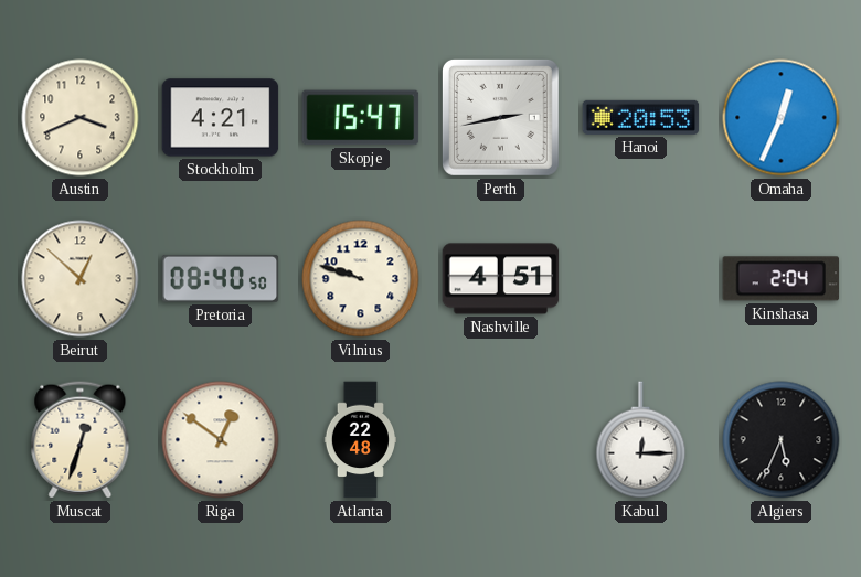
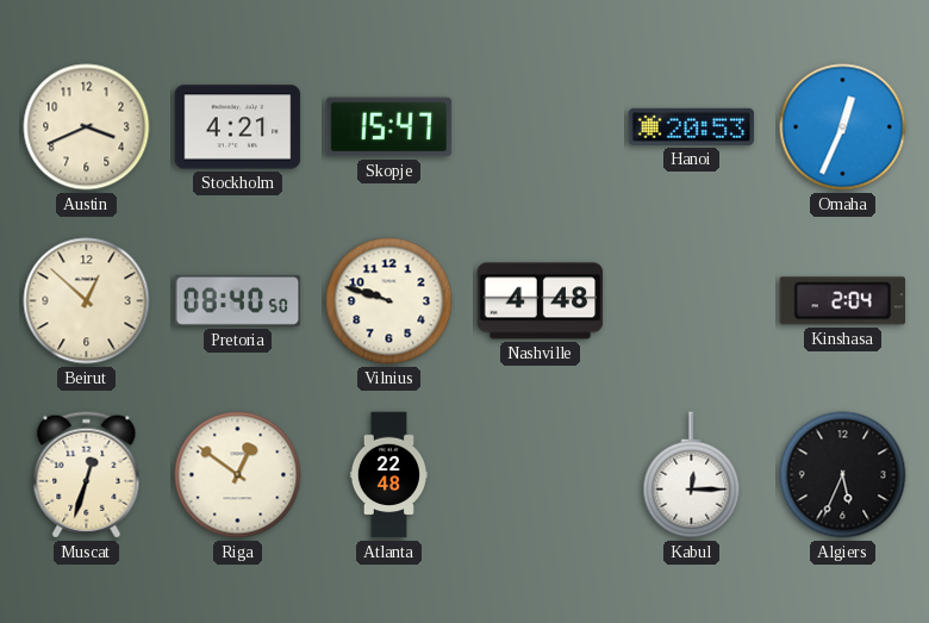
Perth: 2:43 -> none (500, 117)
Nashville: 4:51 -> 4:48 (541, 301)
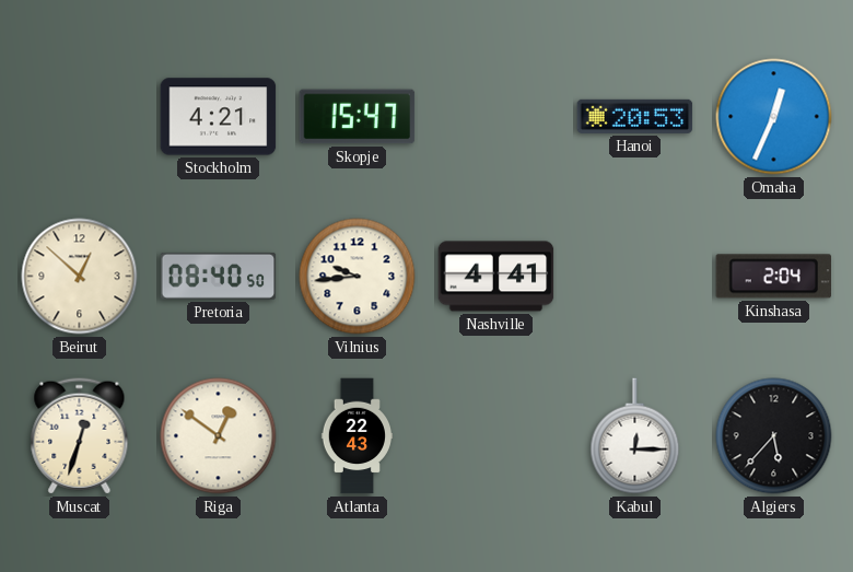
Austin: 3:41 -> none (87, 127)
Vilnius: 9:48 -> 9:44 (358, 277)
Nashville: 4:48 -> 4:41 (496, 277)
Atlanta: 22:48 -> 22:43 (357, 436)
Algiers: 5:34 -> 5:37 (774, 436)
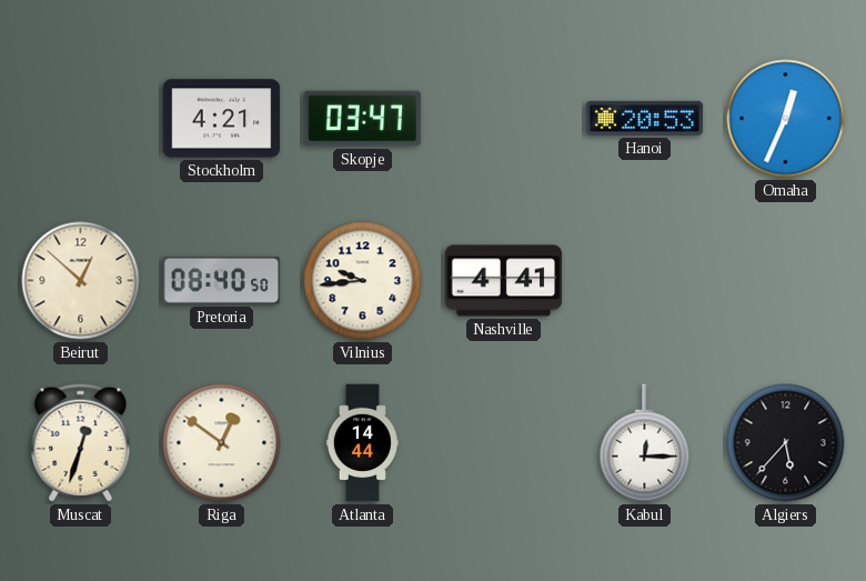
Skopje: 15:47 -> 03:47 (363, 119)
Kinshasa: 2:04 -> none (774, 277)
Atlanta: 22:43 -> 14:44 (362, 443)
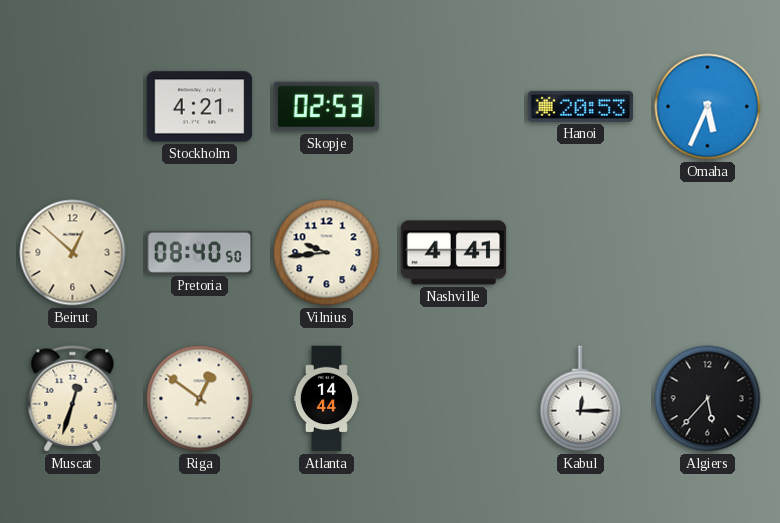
Skopje: 03:47 -> 02:53 (327, 107)
Omaha: 12:34 -> 5:34 (708, 107)
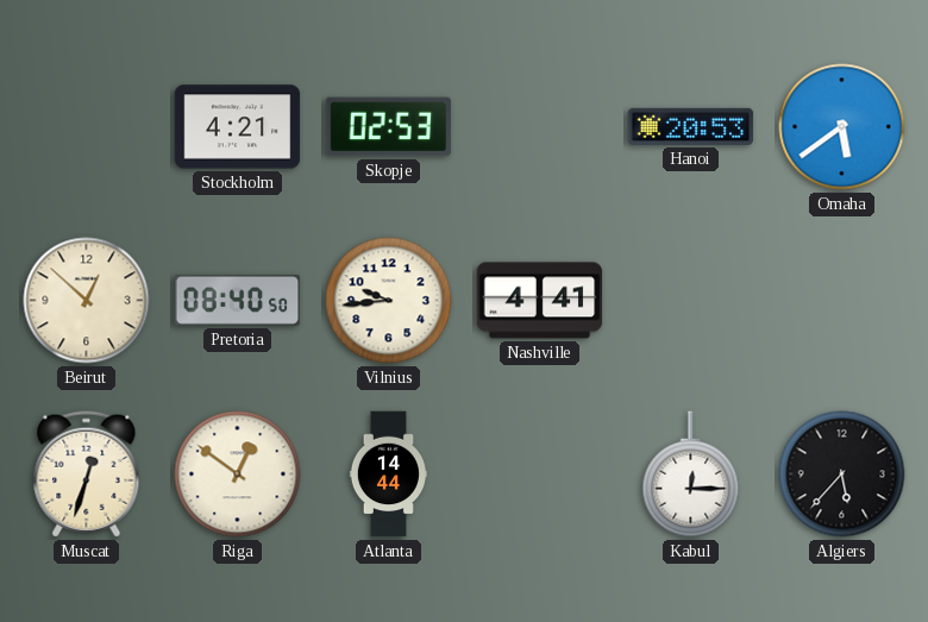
Omaha: 5:34 -> 5:39 (842, 127)
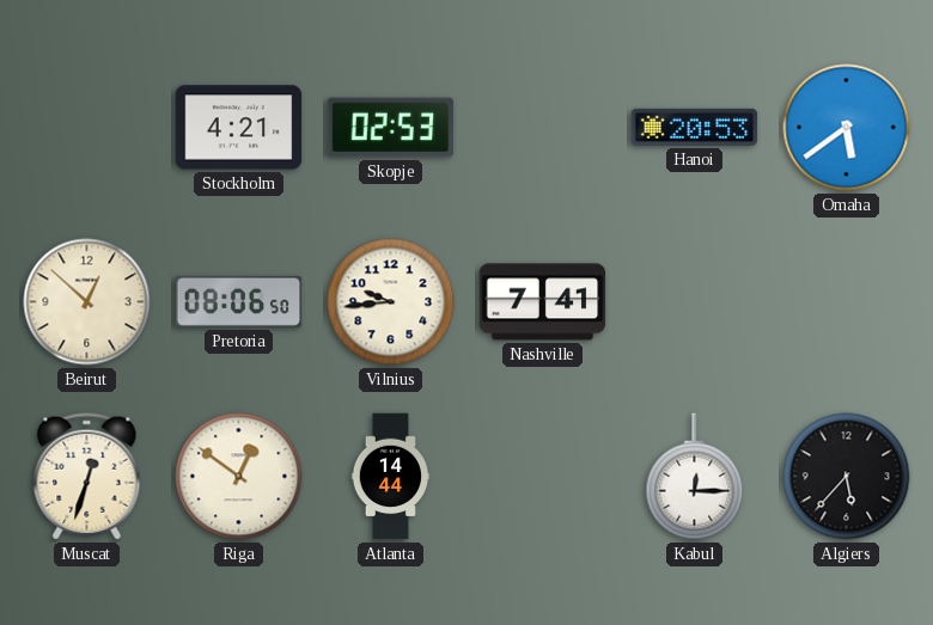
Pretoria: 08:40 -> 08:06 (239, 301)
Nashville: 4:41 -> 7:41 (543, 302)
